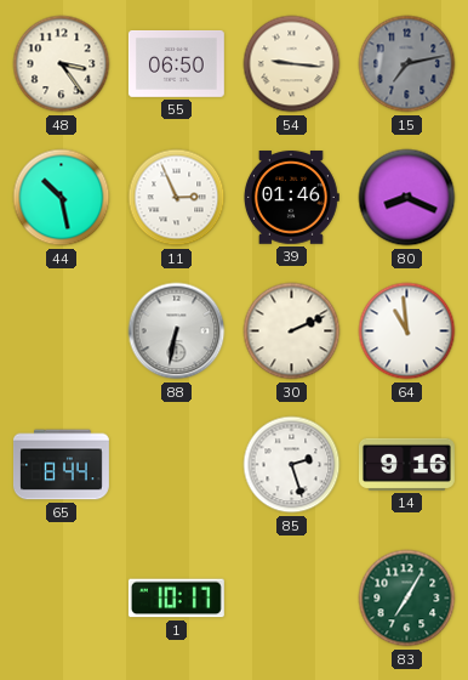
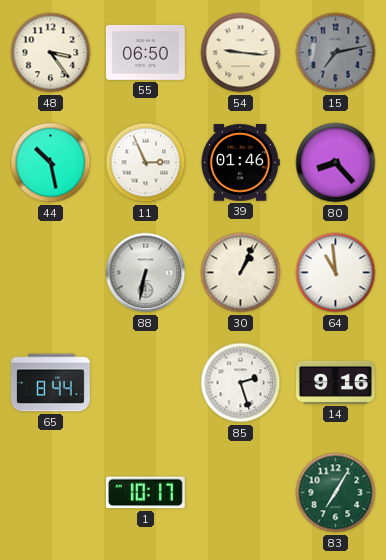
80: 8:19 -> 8:23 (336, 163)
30: 2:11 -> 1:04 (241, 273)
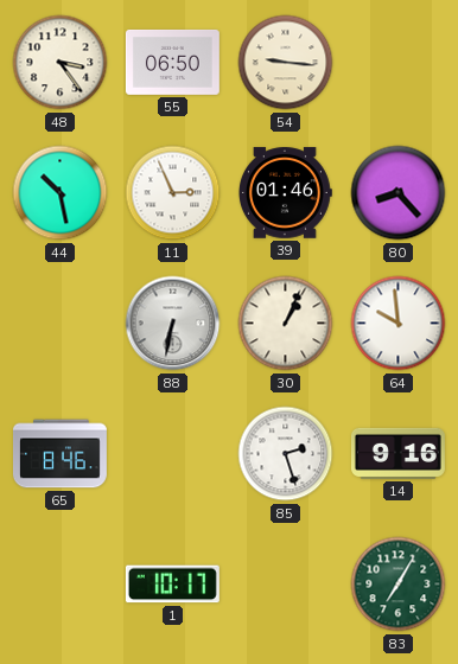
15: 7:13 -> none (336, 53)
64: 10:59 -> 9:59 (399, 324)
65: 8:44 -> 8:46 (59, 454)
